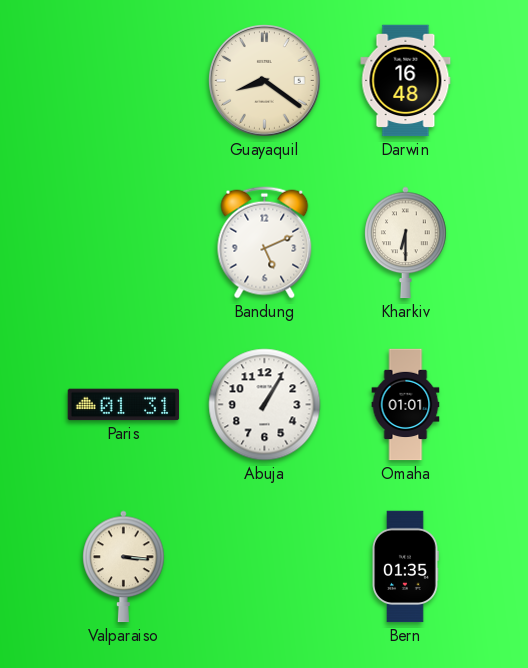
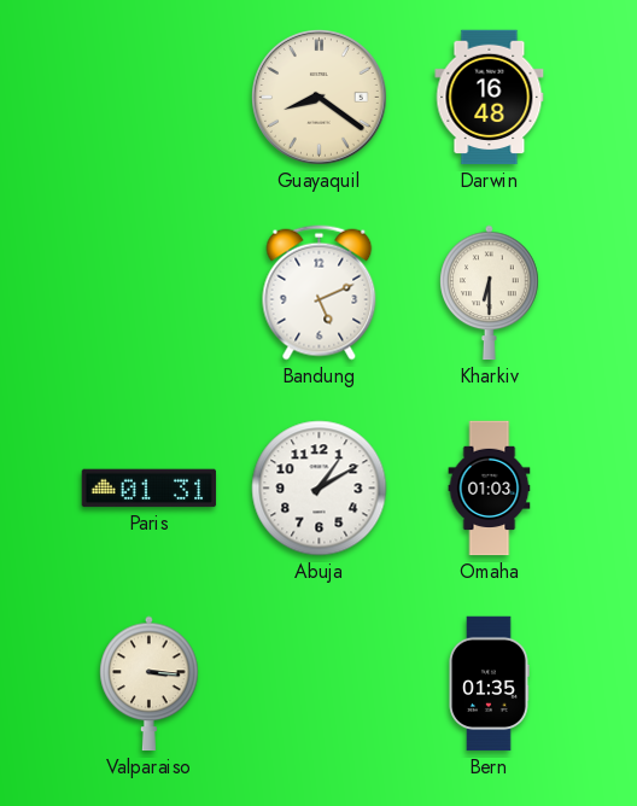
Abuja: 1:05 -> 1:10 (320, 489)
Omaha: 01:01 -> 01:03 (490, 489)
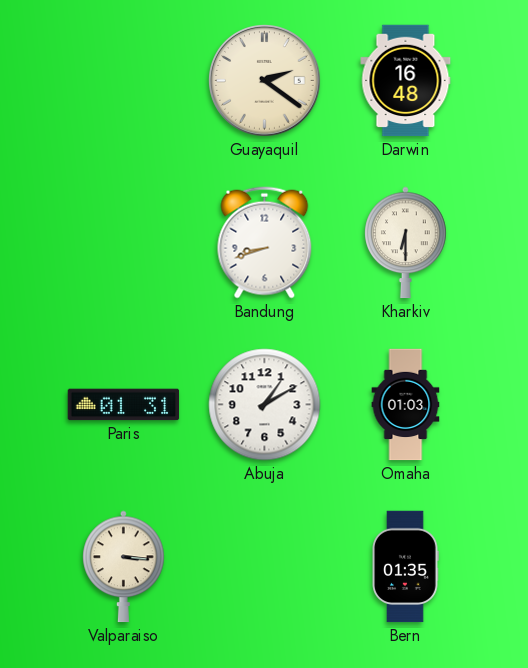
Guayaquil: 8:21 -> 2:21 (265, 81)
Bandung: 5:11 -> 8:42 (265, 243)
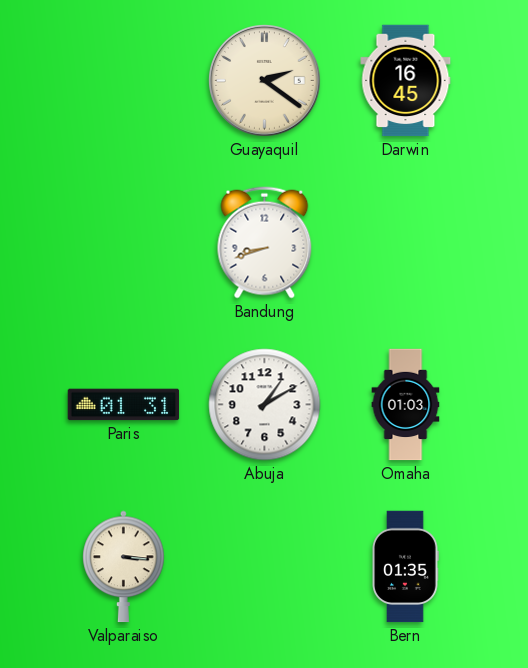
Darwin: 16:48 -> 16:45 (406, 81)
Kharkiv: 6:30 -> none (406, 243)
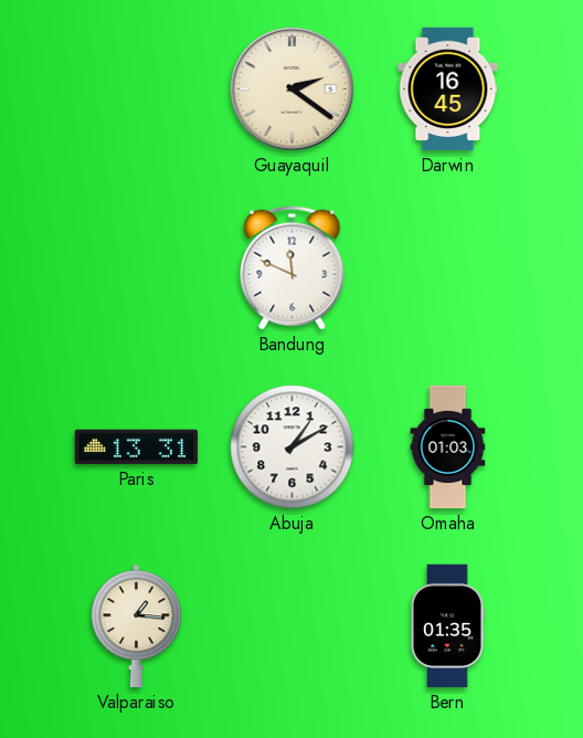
Bandung: 8:42 -> 11:49 (293, 268)
Paris: 01:31 -> 13:31 (137, 447)
Valparaiso: 3:16 -> 1:16 (137, 626)
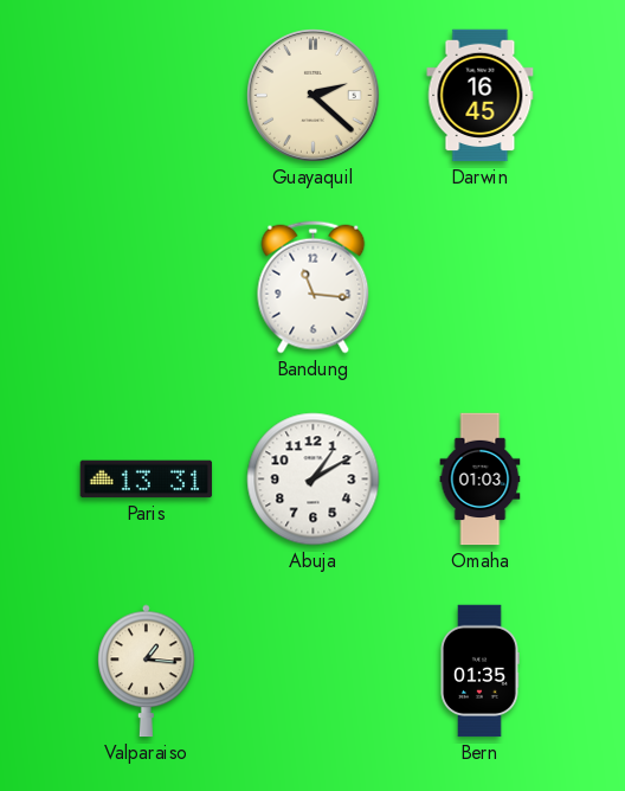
Guayaquil: 2:21 -> 2:22 (314, 96)
Bandung: 11:49 -> 11:16 (314, 288)
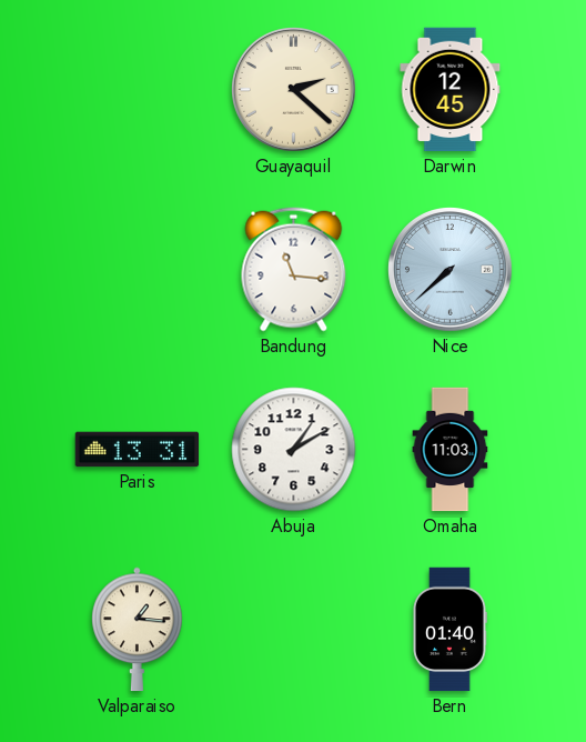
Darwin: 16:45 -> 12:45 (451, 90)
Nice: none -> 7:38 (451, 270)
Omaha: 01:03 -> 11:03 (451, 450)
Bern: 01:35 -> 01:40 (449, 630)
